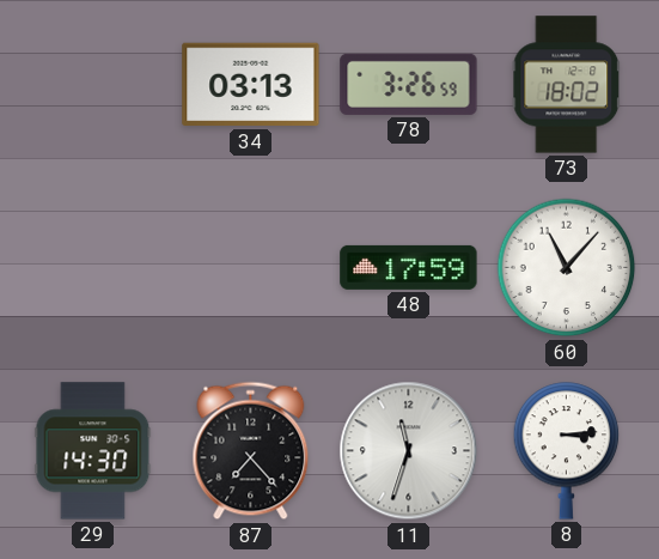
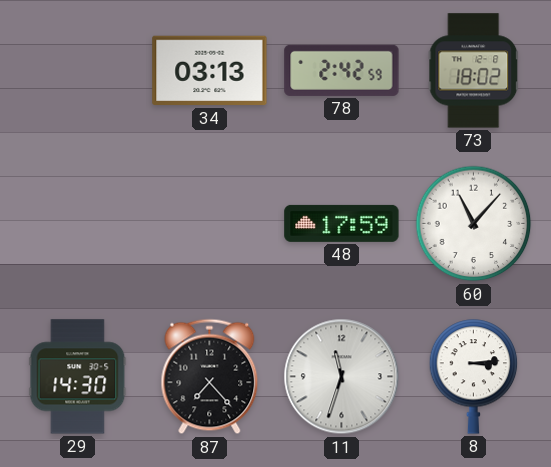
78: 3:26 -> 2:42 (342, 70)
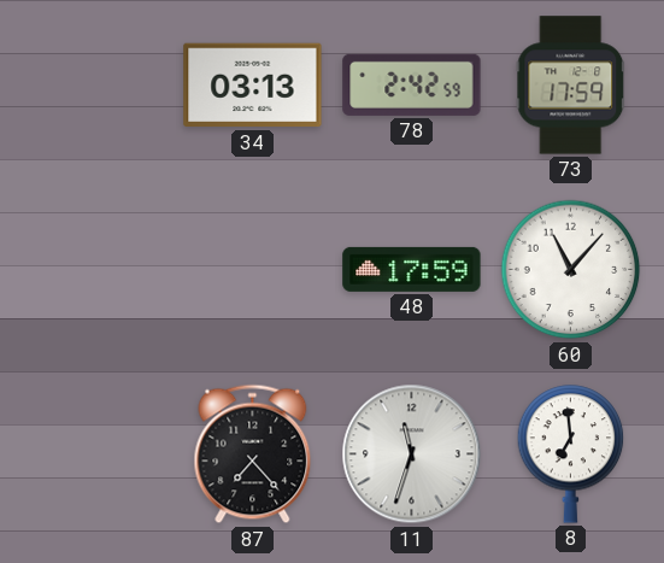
73: 18:02 -> 17:59 (571, 86)
29: 14:30 -> none (78, 377)
8: 3:14 -> 6:59 (571, 454)
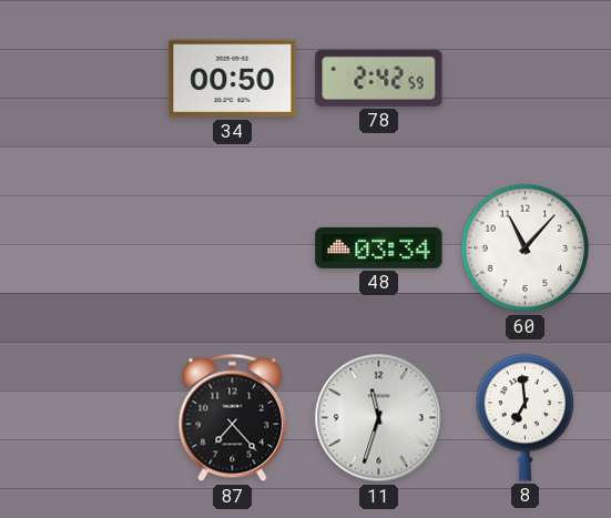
34: 03:13 -> 00:50 (233, 79)
73: 17:59 -> none (571, 86)
48: 17:59 -> 03:34 (379, 247)
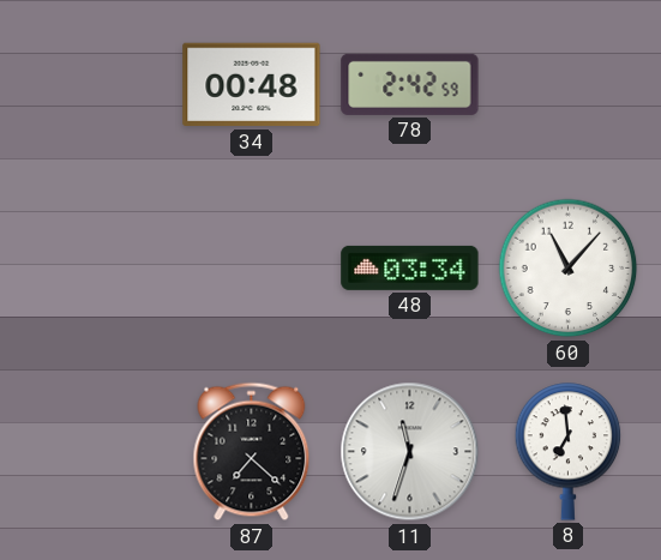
34: 00:50 -> 00:48 (252, 85)
87: 7:23 -> 7:22 (252, 452)
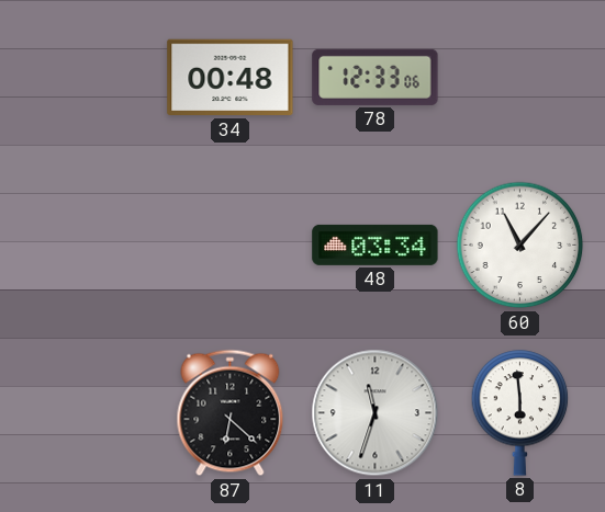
78: 2:42 -> 12:33 (376, 77)
87: 7:22 -> 6:22 (231, 413)
8: 6:59 -> 5:59 (520, 413)
